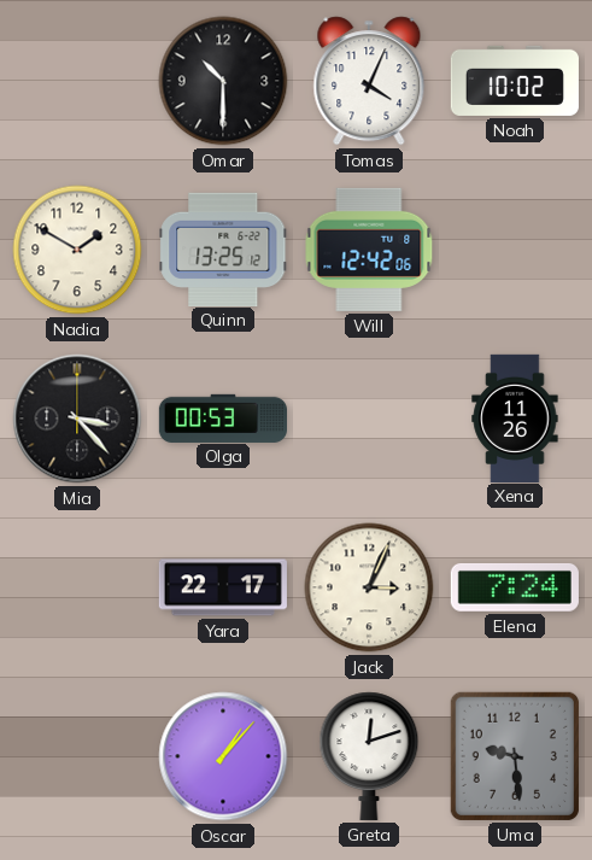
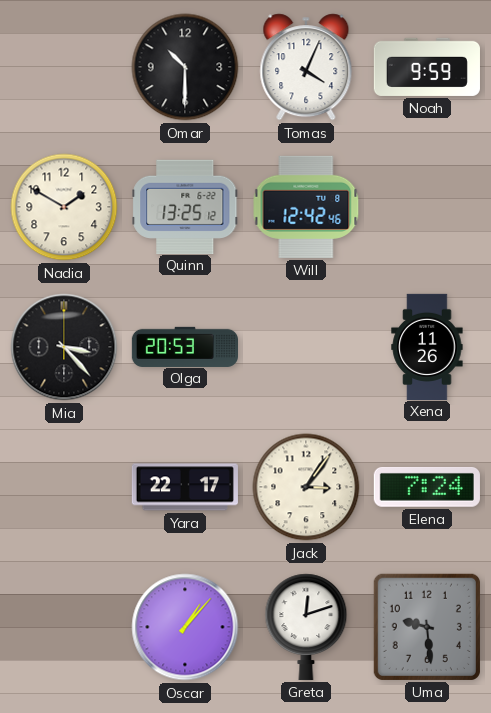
Noah: 10:02 -> 9:59 (427, 67)
Will: 12:42:06 -> 12:42:46 (306, 207)
Olga: 00:53 -> 20:53 (184, 346)
Jack: 3:04 -> 3:06 (306, 487)
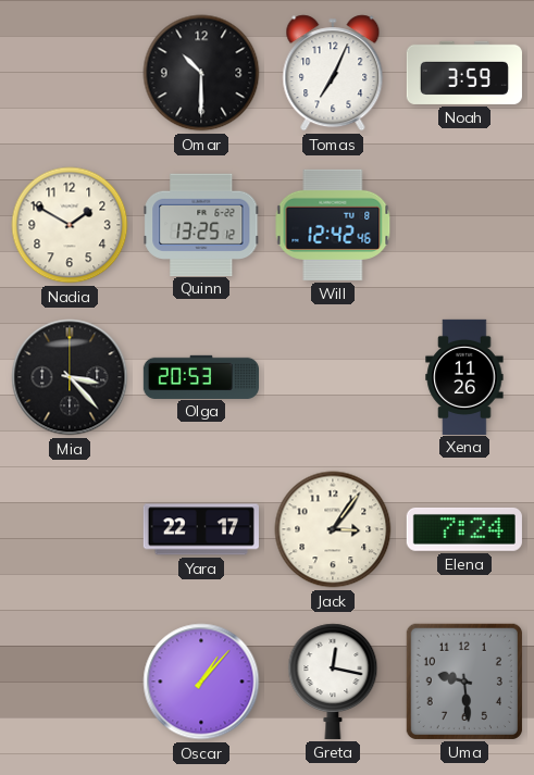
Tomas: 4:04 -> 7:04 (333, 73)
Noah: 9:59 -> 3:59 (464, 73)
Greta: 12:12 -> 12:17 (333, 682)
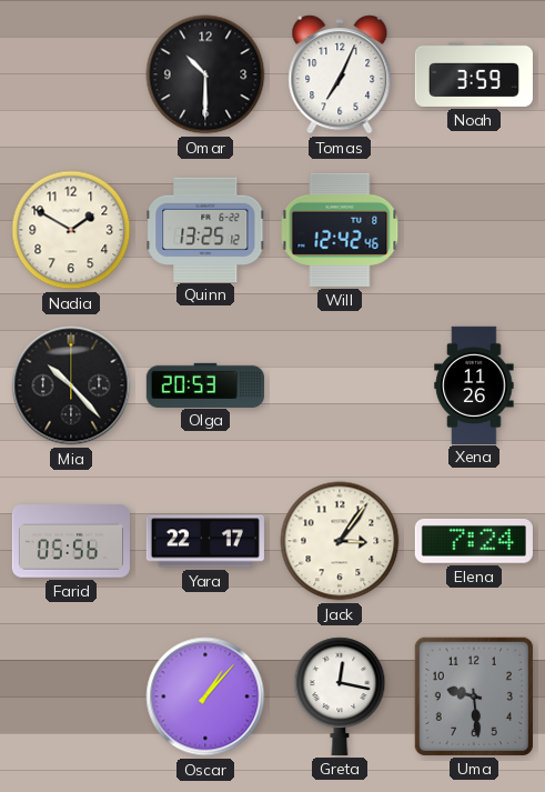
Mia: 3:23 -> 10:23 (71, 385)
Farid: none -> 05:56 (71, 541)
